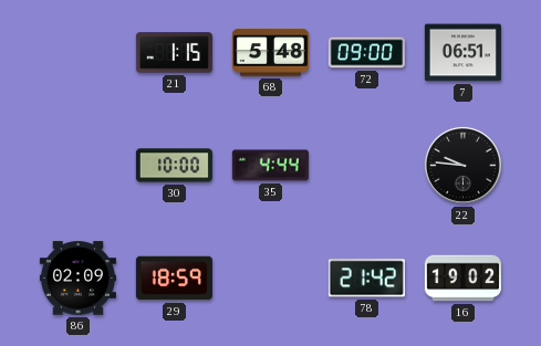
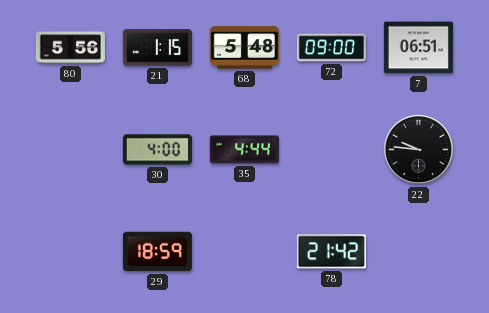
80: none -> 5:56 (70, 48)
30: 10:00 -> 4:00 (157, 150)
86: 02:09 -> none (77, 279)
16: 19:02 -> none (462, 279)
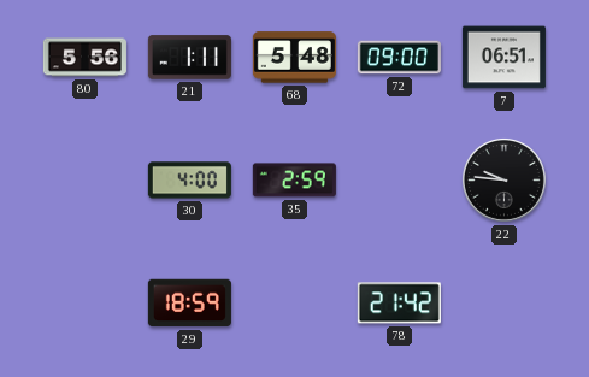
21: 1:15 -> 1:11 (189, 58)
35: 4:44 -> 2:59 (294, 181)
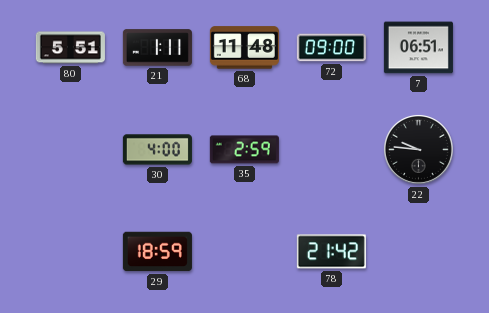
80: 5:56 -> 5:51 (70, 48)
68: 5:48 -> 11:48 (244, 48)
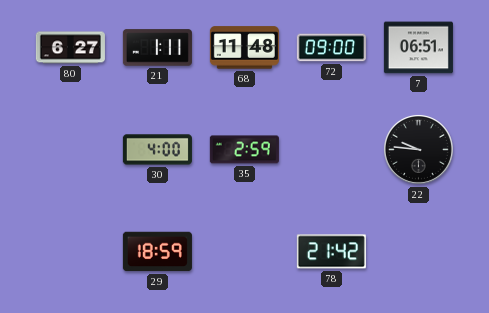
80: 5:51 -> 6:27 (70, 48)
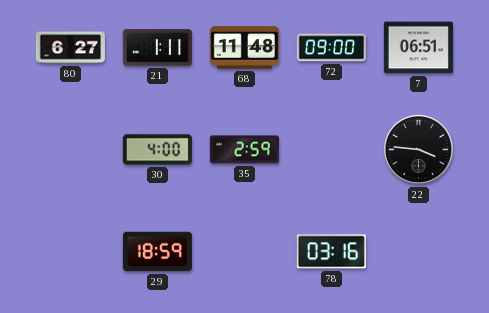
22: 9:46 -> 3:46 (418, 149)
78: 21:42 -> 03:16 (331, 252)
